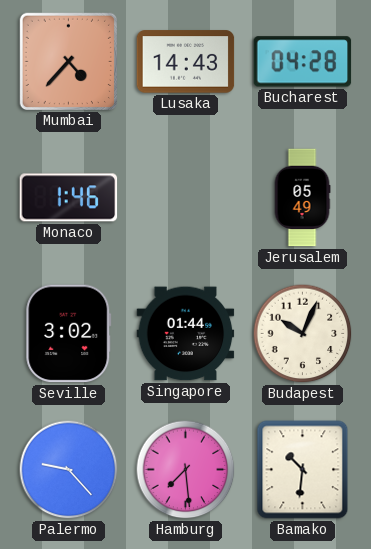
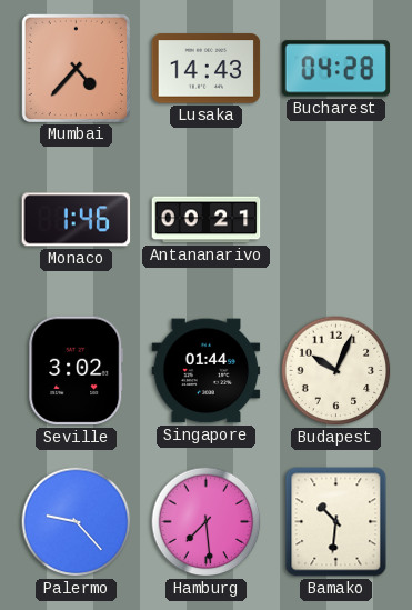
Antananarivo: none -> 00:21 (207, 220)
Jerusalem: 05:49 -> none (302, 198)
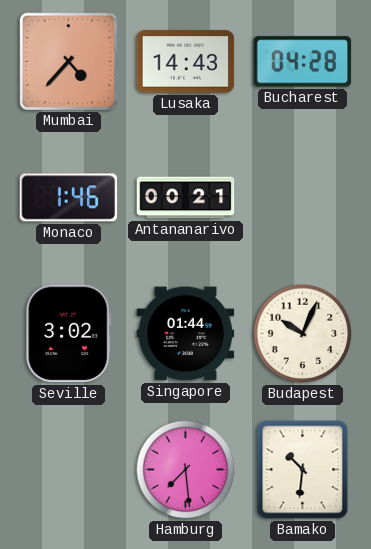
Palermo: 9:23 -> none (77, 522)
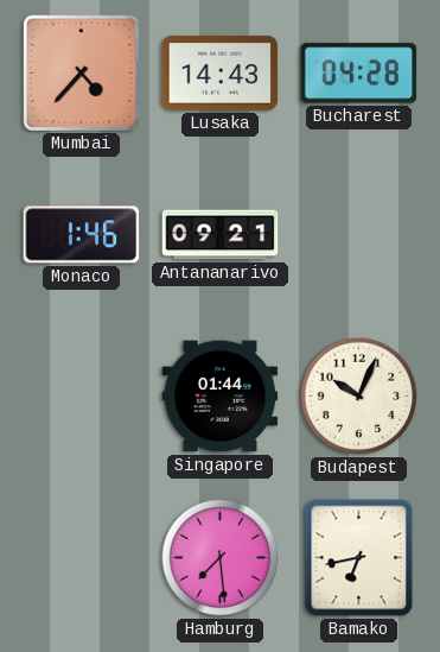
Antananarivo: 00:21 -> 09:21 (221, 235)
Seville: 3:02 -> none (69, 334)
Bamako: 10:31 -> 6:43 (359, 558)
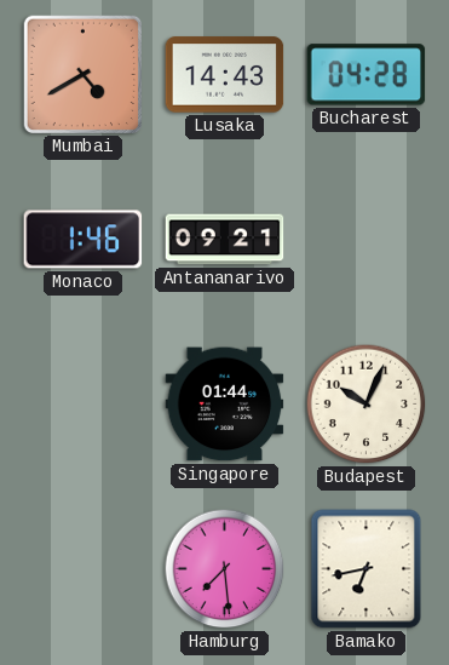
Mumbai: 4:37 -> 4:40 (82, 74)
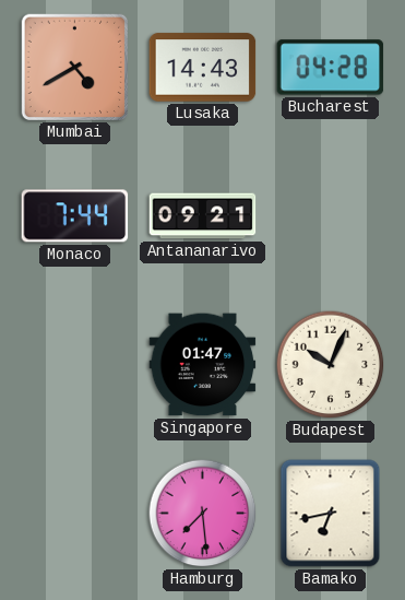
Monaco: 1:46 -> 7:44 (75, 216)
Singapore: 01:44 -> 01:47 (203, 365)
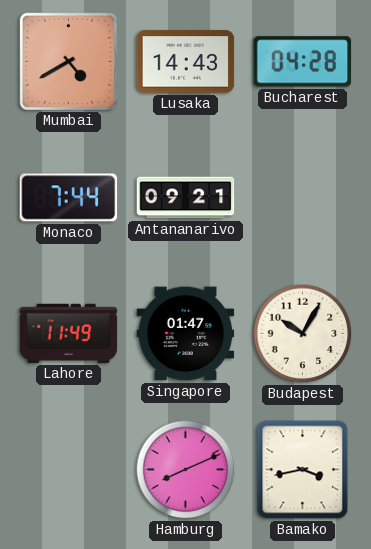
Lahore: none -> 11:49 (69, 333)
Budapest: 10:04 -> 10:05 (303, 334)
Hamburg: 7:29 -> 8:11 (186, 470)
Bamako: 6:43 -> 3:43 (303, 470)
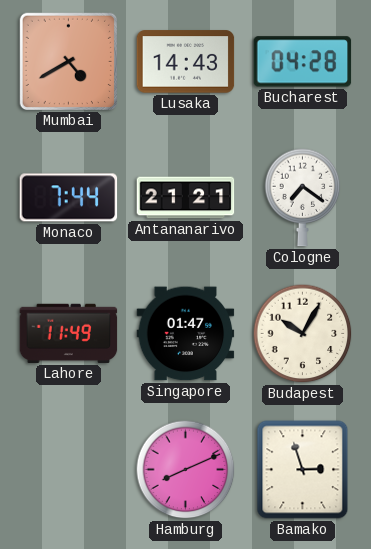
Antananarivo: 09:21 -> 21:21 (186, 198)
Cologne: none -> 7:21 (303, 198)
Bamako: 3:43 -> 2:57 (303, 470)
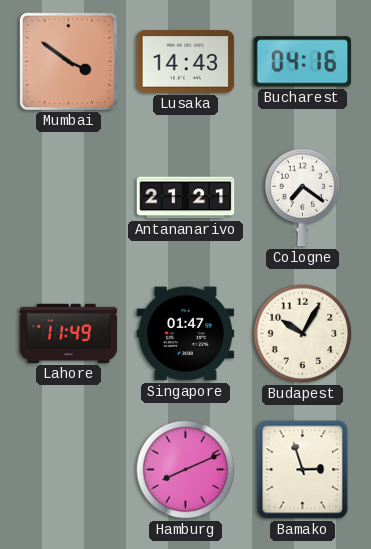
Mumbai: 4:40 -> 3:51 (68, 61)
Bucharest: 04:28 -> 04:16 (303, 62)
Monaco: 7:44 -> none (69, 198)
